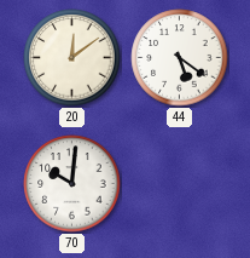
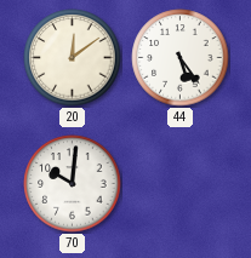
44: 5:21 -> 5:24 (181, 58)
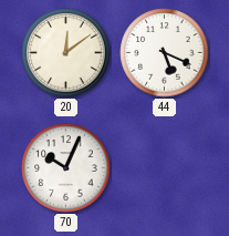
44: 5:24 -> 5:19 (165, 53)
70: 10:01 -> 10:04 (66, 168)
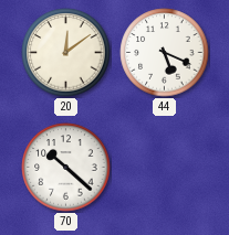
70: 10:04 -> 10:22 (66, 168)
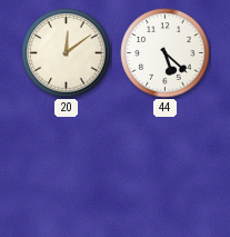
44: 5:19 -> 5:22 (166, 53)
70: 10:22 -> none (66, 168)
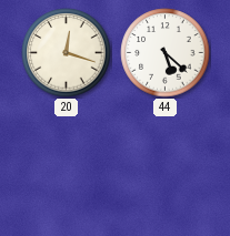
20: 12:09 -> 12:18 (67, 53)
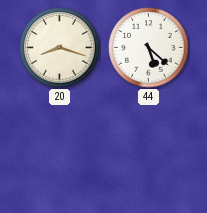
20: 12:18 -> 8:18 (60, 48)
